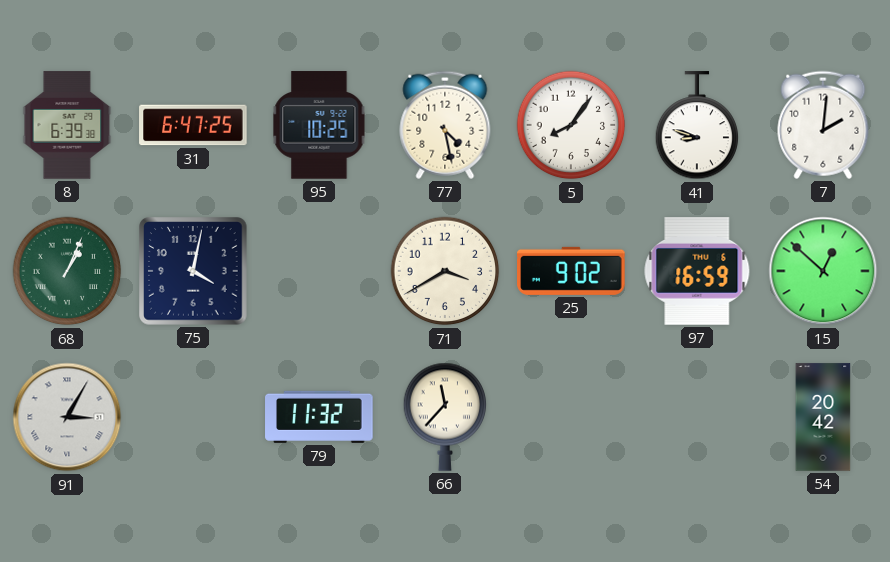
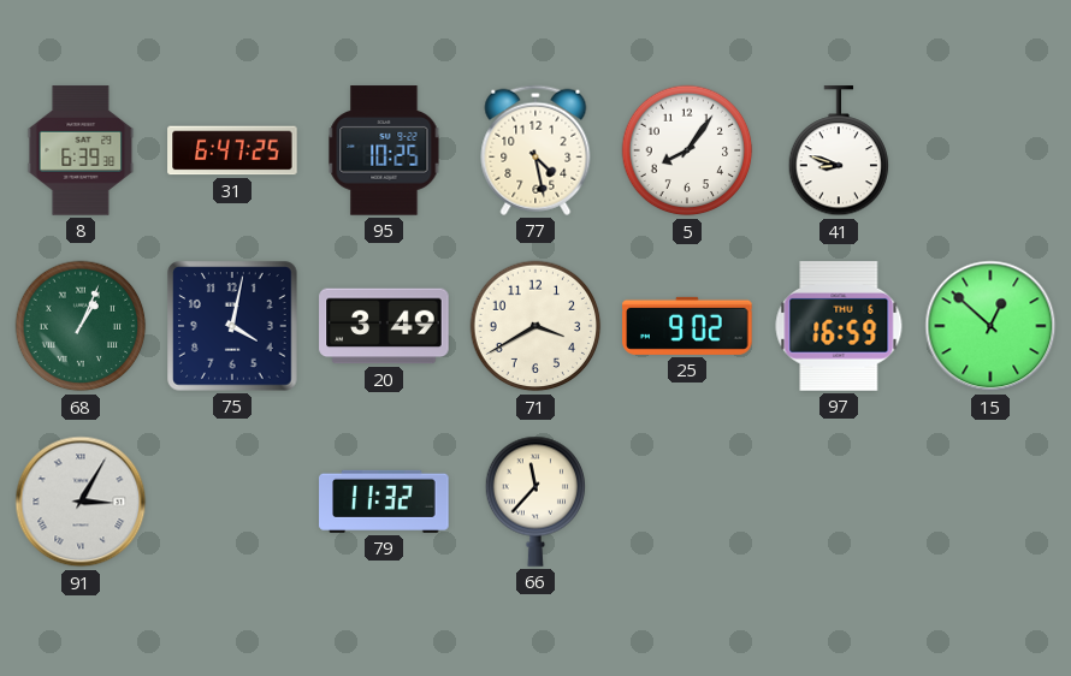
7: 2:01 -> none (823, 125)
20: none -> 3:49 (384, 326)
54: 20:42 -> none (823, 417)
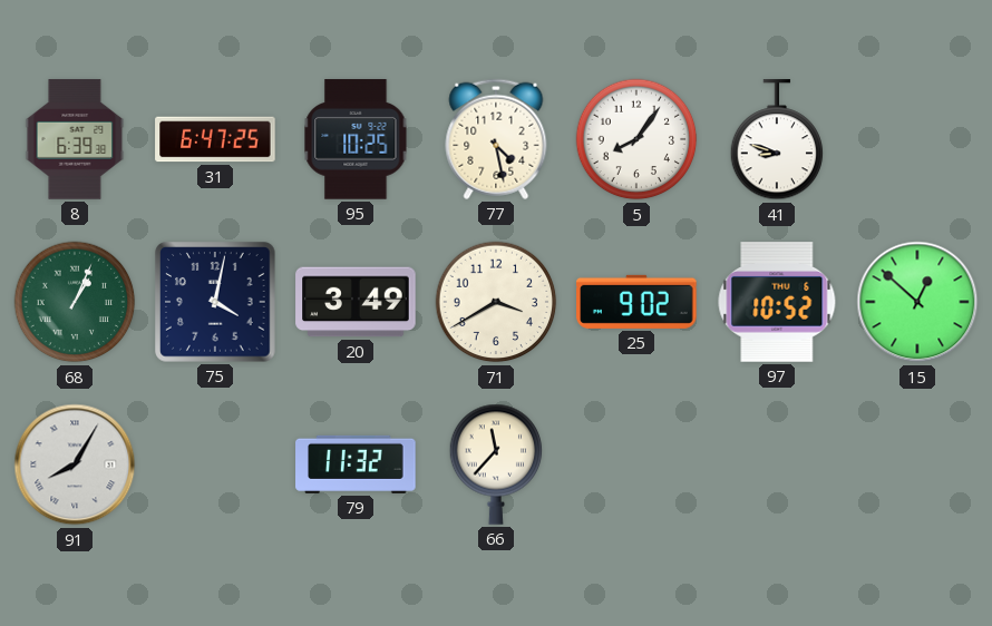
97: 16:59 -> 10:52 (777, 302)
91: 3:05 -> 8:05 (75, 464)
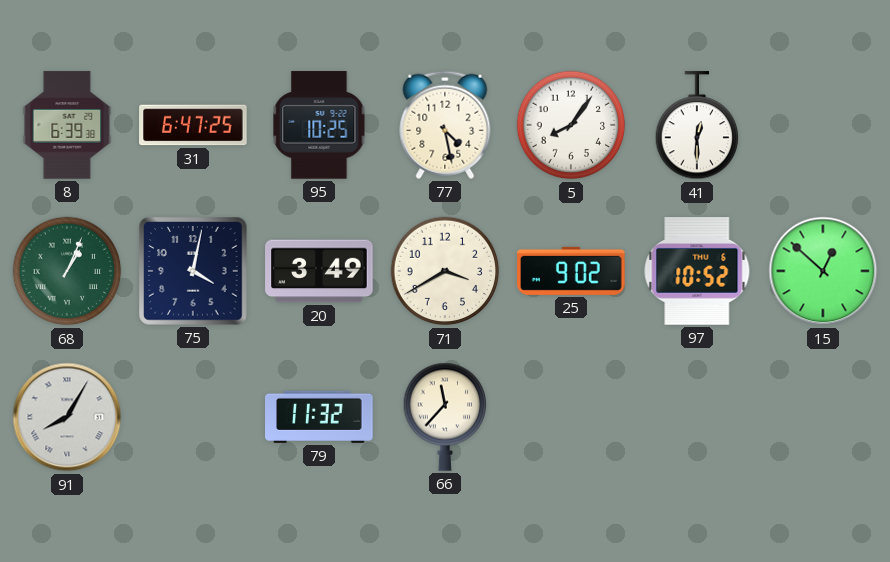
41: 8:48 -> 12:30 (697, 126)
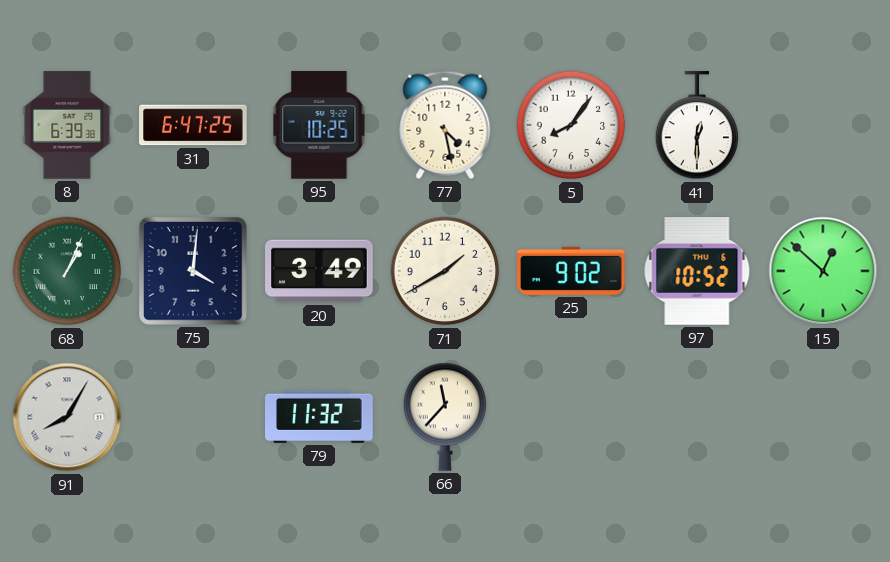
75: 4:02 -> 4:01 (193, 271)
71: 3:40 -> 1:40 (445, 271)
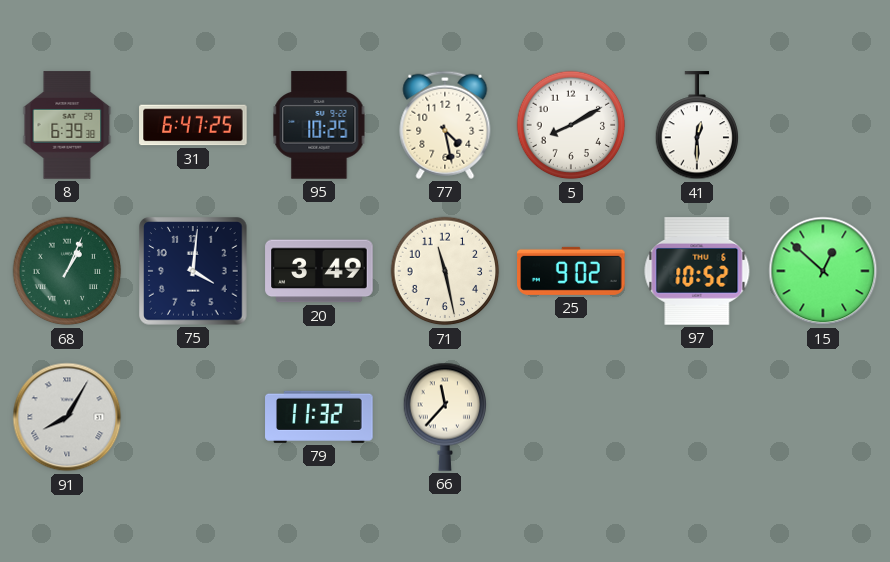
5: 8:06 -> 8:10 (571, 125)
71: 1:40 -> 11:28 (445, 271)
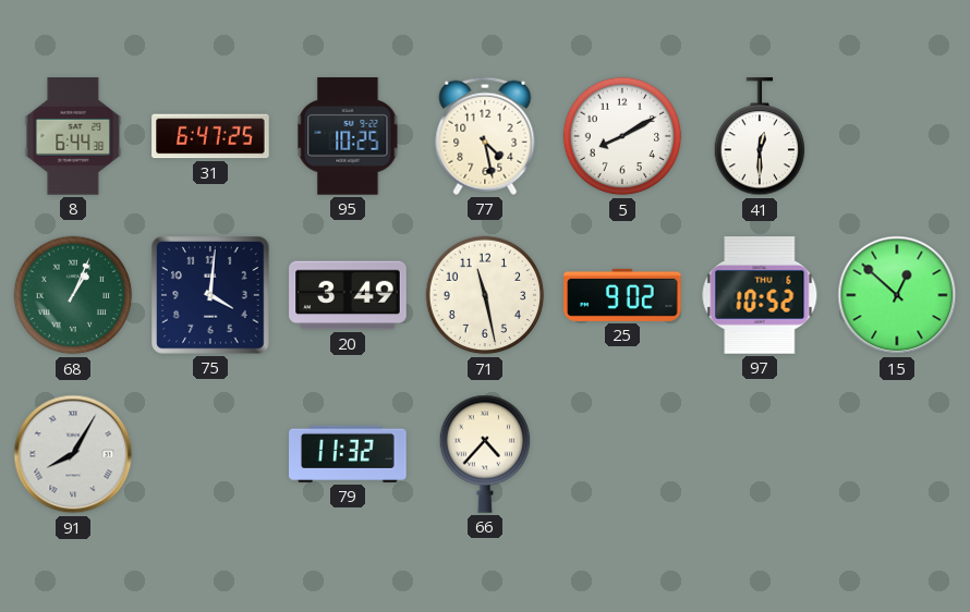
8: 6:39 -> 6:44 (73, 136)
66: 11:37 -> 4:37 (485, 454)
